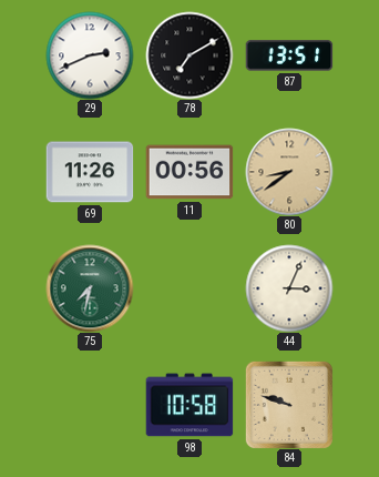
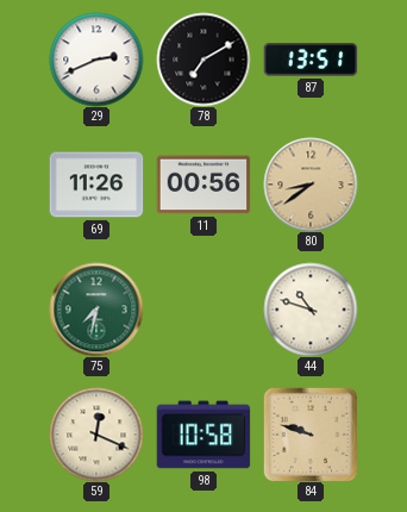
44: 3:04 -> 10:48 (311, 310)
59: none -> 12:19 (96, 435)
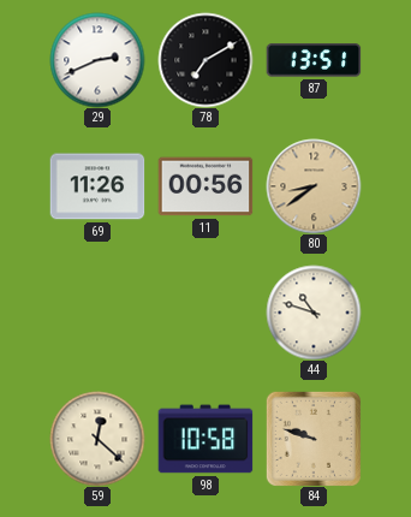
75: 7:32 -> none (96, 310)
59: 12:19 -> 12:22 (97, 439)
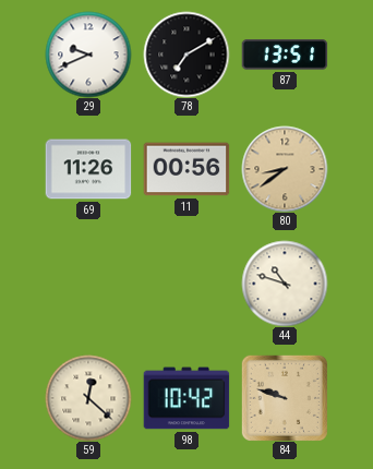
29: 2:41 -> 9:41 (88, 55)
98: 10:58 -> 10:42 (186, 398)
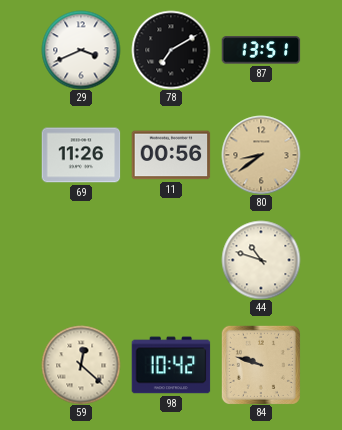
29: 9:41 -> 3:41 (81, 50)
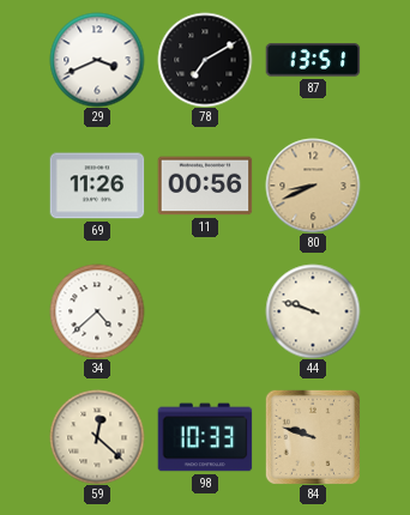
80: 8:39 -> 8:41 (313, 186)
34: none -> 4:38 (97, 311)
44: 10:48 -> 9:48 (313, 311)
98: 10:42 -> 10:33 (205, 437)
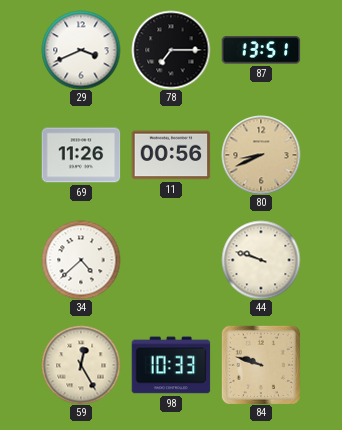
78: 7:10 -> 7:15 (171, 50)
59: 12:22 -> 12:25 (81, 365)
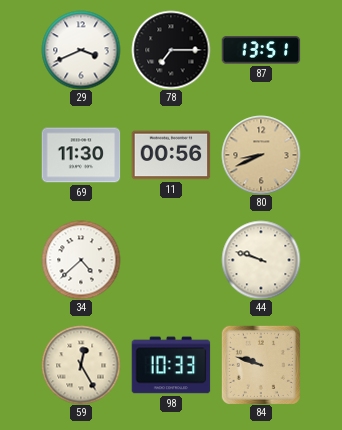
69: 11:26 -> 11:30 (81, 155)
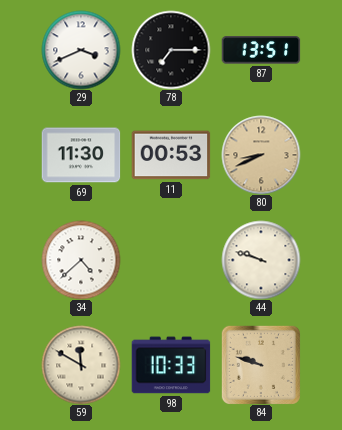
11: 00:56 -> 00:53 (171, 155)
59: 12:25 -> 11:50 (81, 365)
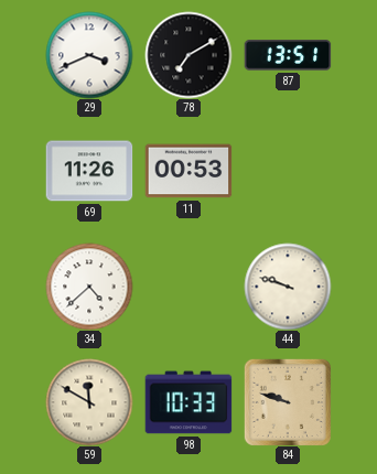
78: 7:15 -> 7:10 (188, 55)
69: 11:30 -> 11:26 (89, 171)
80: 8:41 -> none (261, 155)
